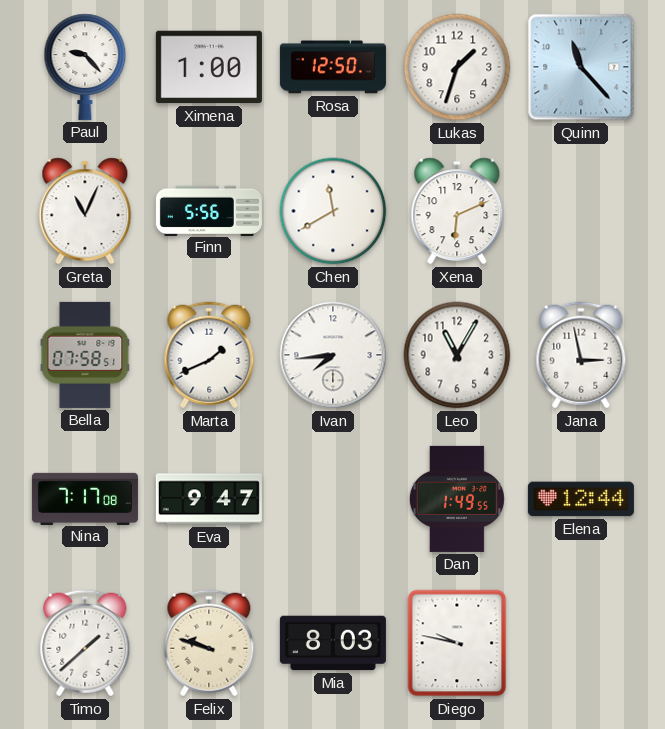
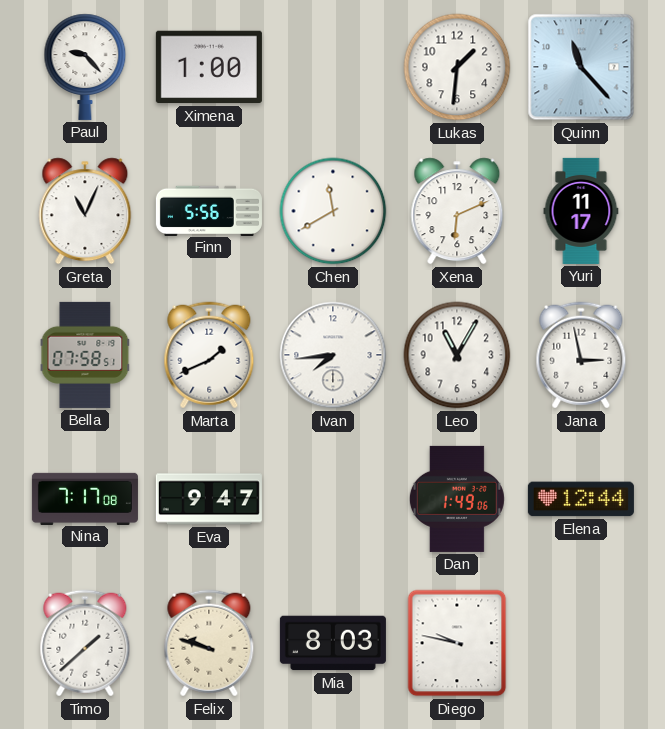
Rosa: 12:50 -> none (333, 67)
Lukas: 1:33 -> 1:31 (457, 67)
Yuri: none -> 11:17 (581, 211)
Dan: 1:49:55 -> 1:49:06 (457, 499)
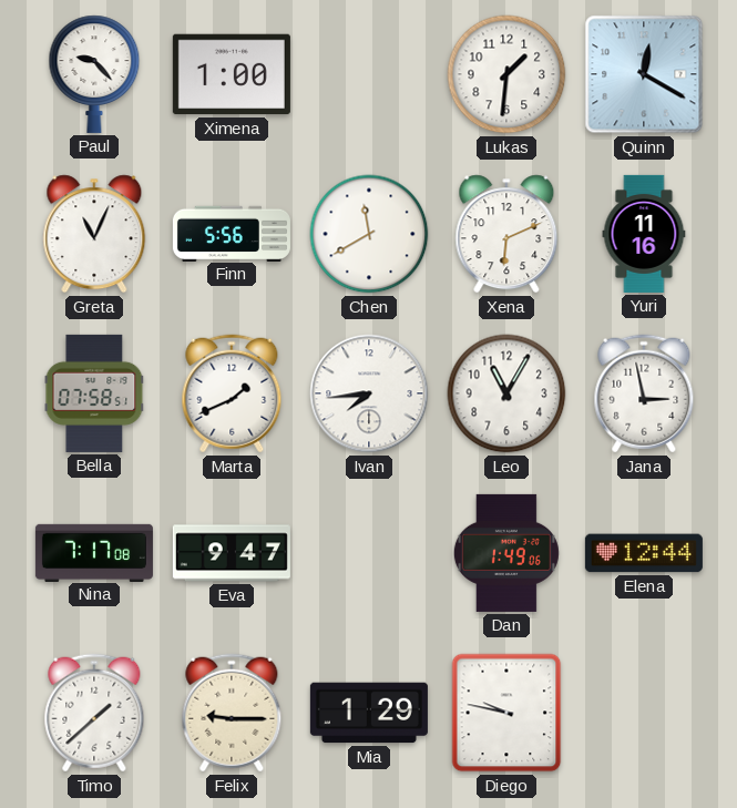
Quinn: 11:23 -> 12:20 (644, 74)
Yuri: 11:17 -> 11:16 (644, 234)
Felix: 9:48 -> 9:15 (232, 713)
Mia: 8:03 -> 1:29 (369, 713)
